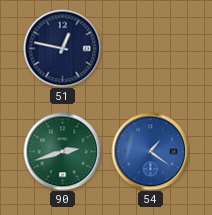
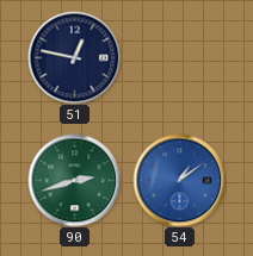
54: 1:21 -> 1:09 (179, 180)
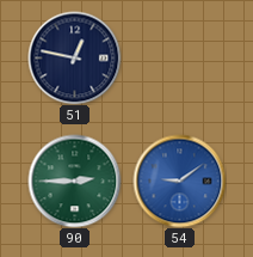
90: 2:42 -> 2:45 (74, 180)
54: 1:09 -> 9:09 (179, 180)
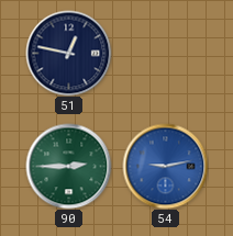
54: 9:09 -> 9:13 (165, 166)
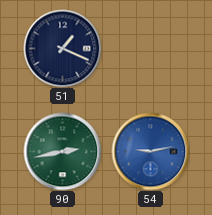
51: 12:47 -> 1:19 (62, 48)
90: 2:45 -> 2:43 (62, 151)
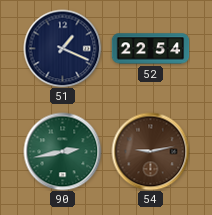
52: none -> 22:54 (150, 49)
54 dial: blue -> brown (150, 151)
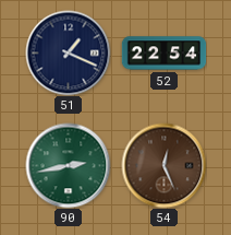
54: 9:13 -> 12:26 (163, 165)
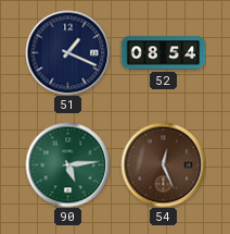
52: 22:54 -> 08:54 (163, 53)
90: 2:43 -> 5:14 (67, 164)
